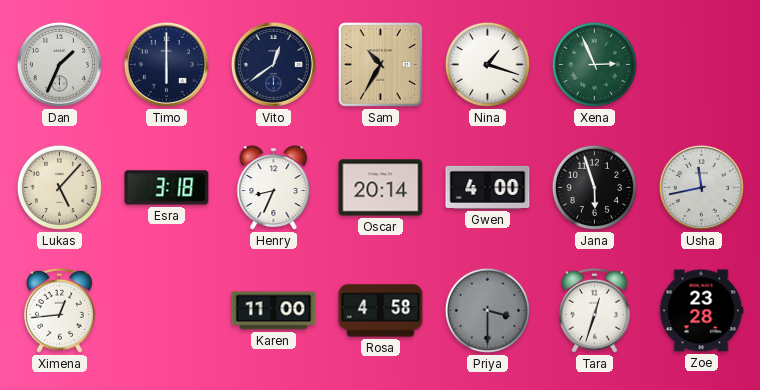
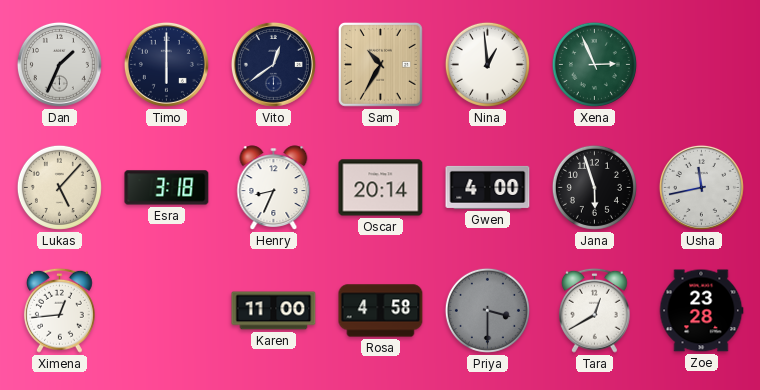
Nina: 1:18 -> 12:59 (487, 64)
Tara: 12:33 -> 12:40 (594, 310)
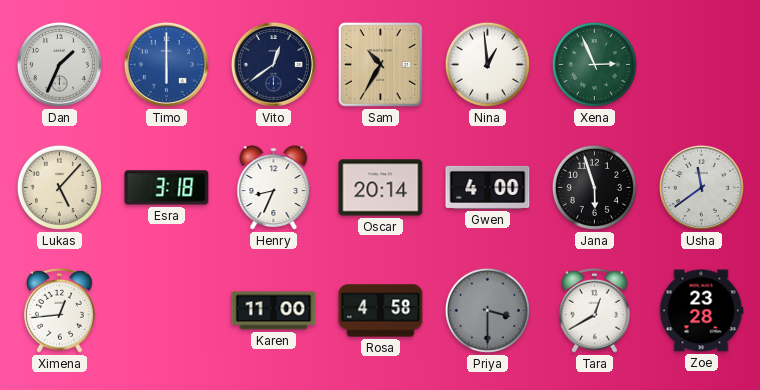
Timo dial: navy -> blue (166, 64)
Usha: 11:43 -> 11:39 (701, 187)
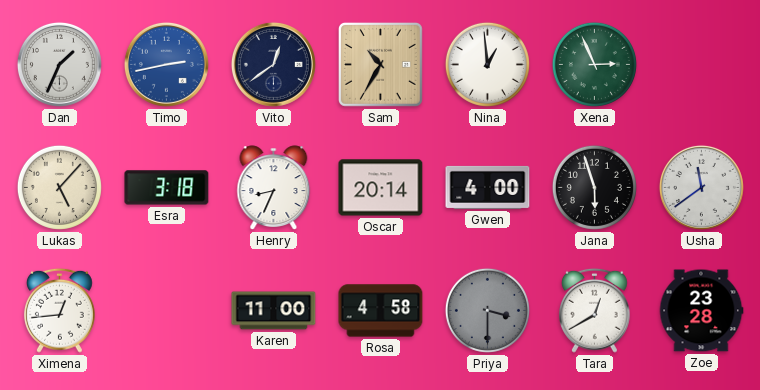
Timo: 6:00 -> 2:43 (166, 64)
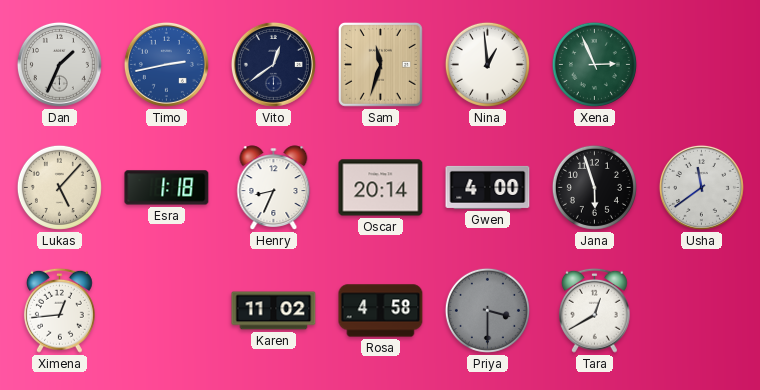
Sam: 10:35 -> 11:33 (380, 64)
Esra: 3:18 -> 1:18 (167, 188)
Karen: 11:00 -> 11:02 (274, 311)
Zoe: 23:28 -> none (701, 311)
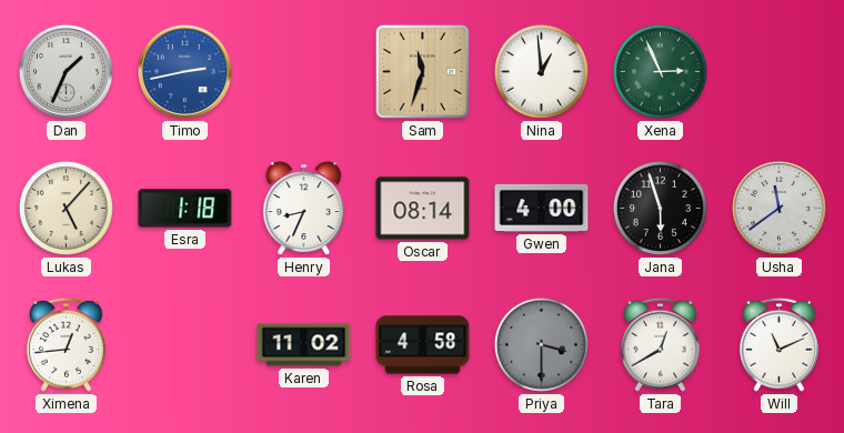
Vito: 12:39 -> none (273, 64)
Oscar: 20:14 -> 08:14 (423, 209)
Will: none -> 11:11 (778, 344)
